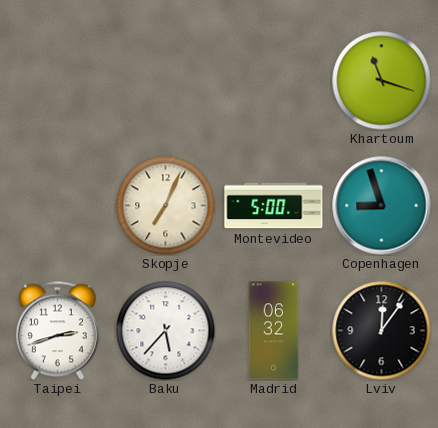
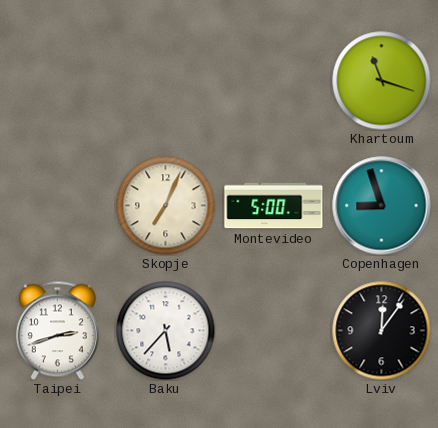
Madrid: 06:32 -> none (274, 331)
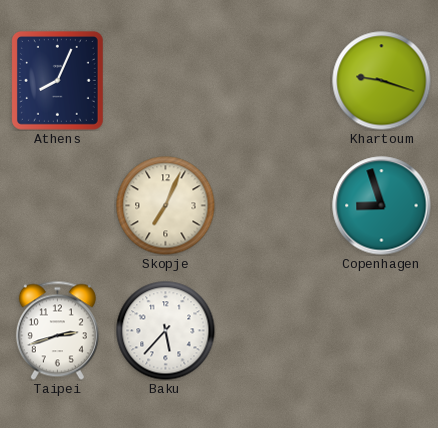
Athens: none -> 8:04 (57, 80)
Khartoum: 11:18 -> 9:18 (382, 81)
Montevideo: 5:00 -> none (274, 206)
Lviv: 12:06 -> none (382, 331)
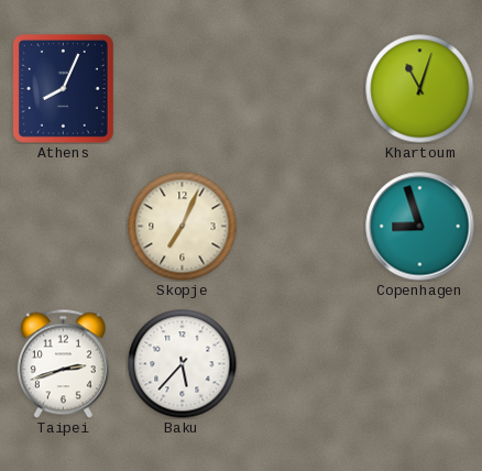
Khartoum: 9:18 -> 11:03 (420, 89)
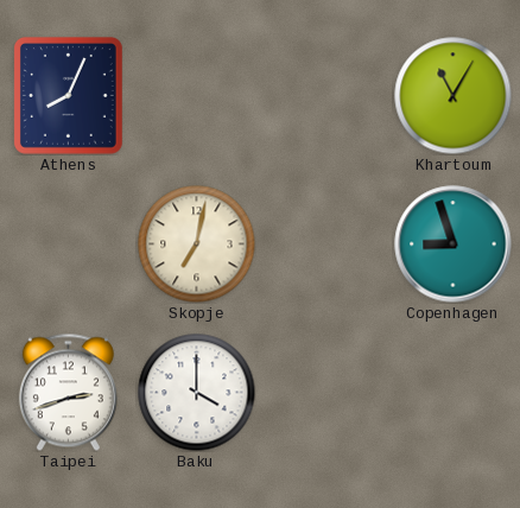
Khartoum: 11:03 -> 11:05 (454, 96)
Skopje: 7:04 -> 7:02 (197, 245)
Baku: 5:37 -> 4:00 (197, 393)
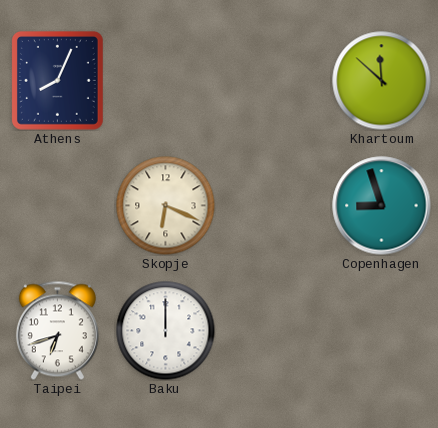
Khartoum: 11:05 -> 11:52 (382, 81)
Skopje: 7:02 -> 6:19 (166, 206)
Taipei: 2:42 -> 6:42 (57, 330)
Baku: 4:00 -> 12:00 (166, 331)
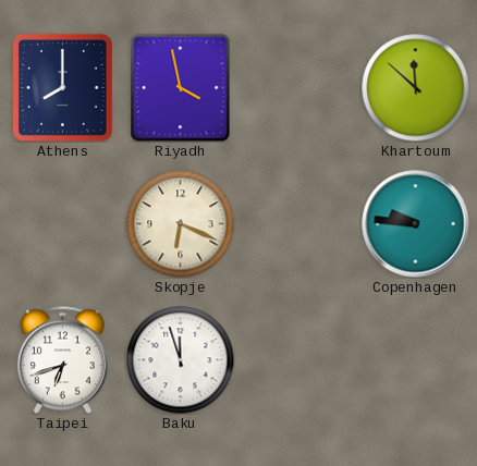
Athens: 8:04 -> 8:00 (62, 87)
Riyadh: none -> 3:58 (181, 88)
Copenhagen: 8:57 -> 9:46 (416, 224)
Baku: 12:00 -> 11:57 (181, 360)
